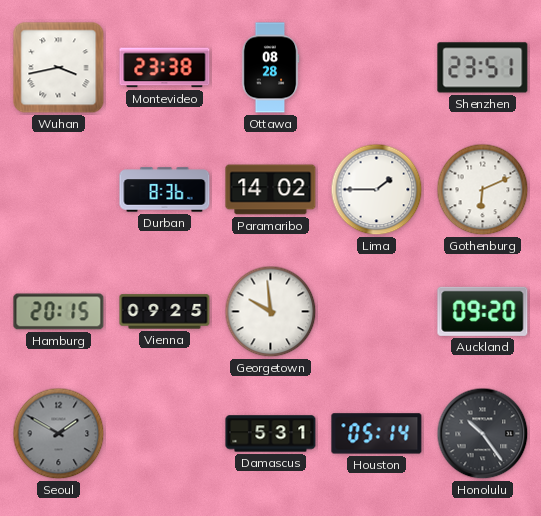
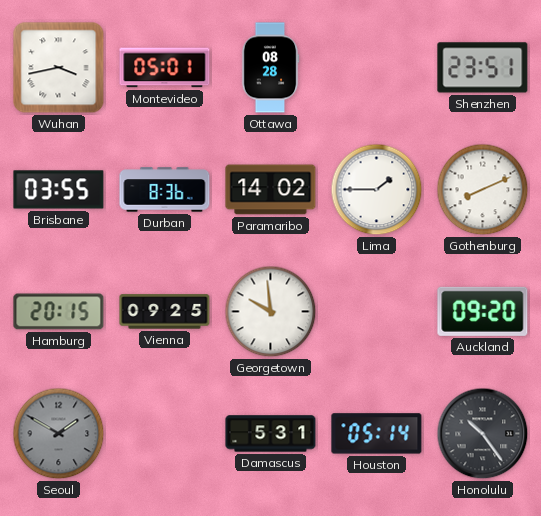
Montevideo: 23:38 -> 05:01 (165, 68)
Brisbane: none -> 03:55 (59, 190)
Gothenburg: 6:11 -> 8:11 (483, 190)
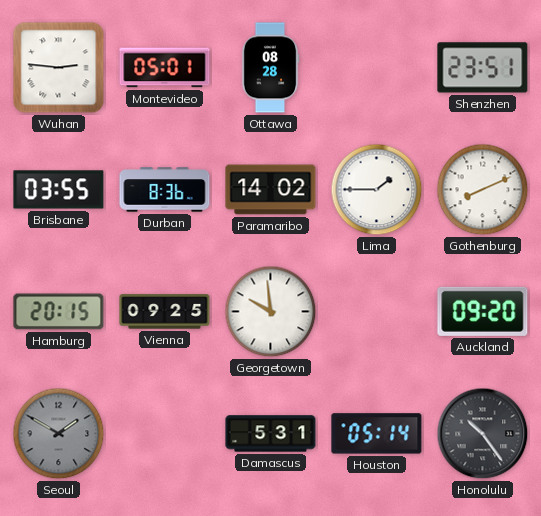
Wuhan: 3:43 -> 2:46 (59, 68)
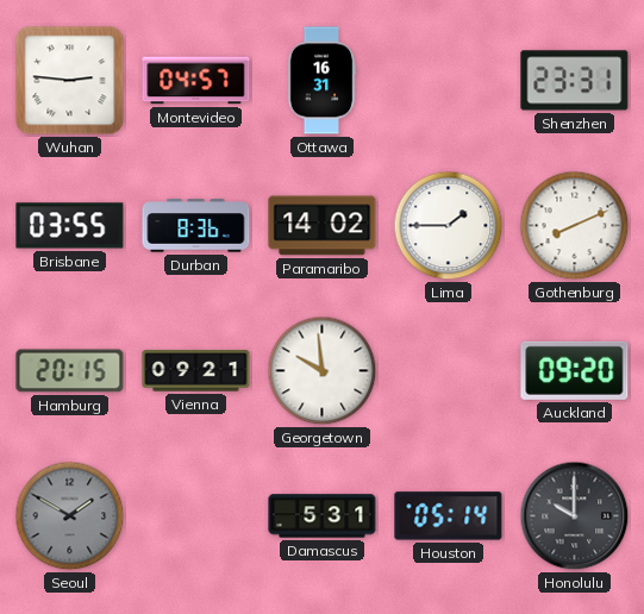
Montevideo: 05:01 -> 04:57 (196, 81)
Ottawa: 08:28 -> 16:31 (321, 81)
Shenzhen: 23:51 -> 23:31 (575, 81)
Vienna: 09:25 -> 09:21 (196, 371)
Honolulu: 10:24 -> 10:00 (575, 516)
